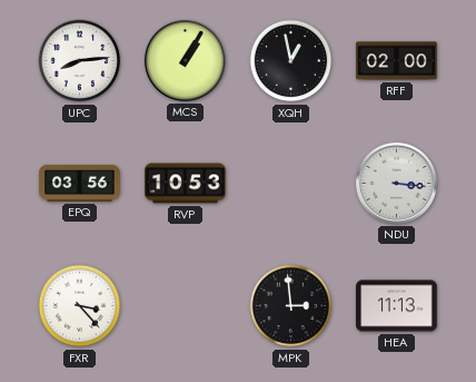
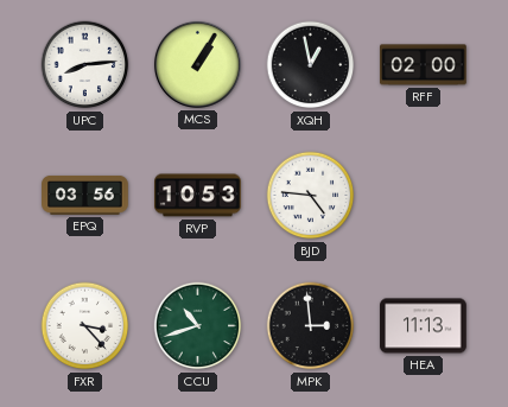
BJD: none -> 4:46 (311, 196)
NDU: 3:16 -> none (396, 183)
CCU: none -> 10:42 (198, 326)
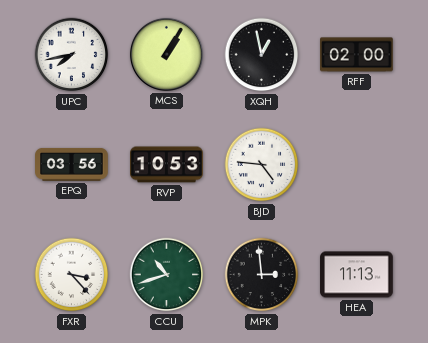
UPC: 8:14 -> 7:43 (72, 55)
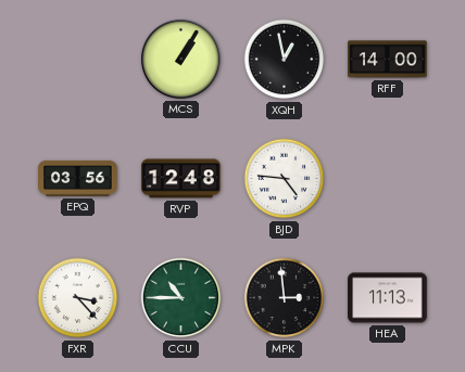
UPC: 7:43 -> none (72, 55)
RFF: 02:00 -> 14:00 (388, 60)
RVP: 10:53 -> 12:48 (181, 179)
CCU: 10:42 -> 10:45 (181, 298)
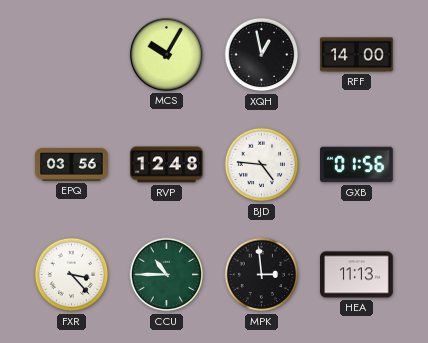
MCS: 1:05 -> 10:05 (166, 54)
GXB: none -> 01:56 (357, 165)
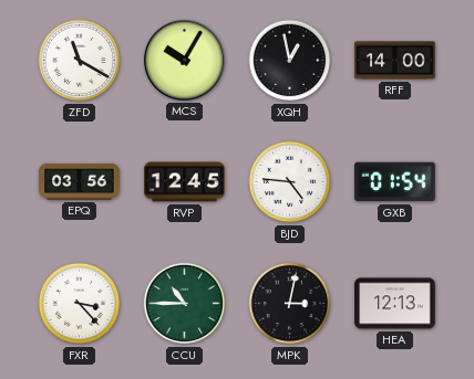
ZFD: none -> 11:20 (80, 61)
RVP: 12:48 -> 12:45 (185, 182)
GXB: 01:56 -> 01:54 (395, 182)
MPK: 2:59 -> 3:02 (290, 304)
HEA: 11:13 -> 12:13 (395, 304)
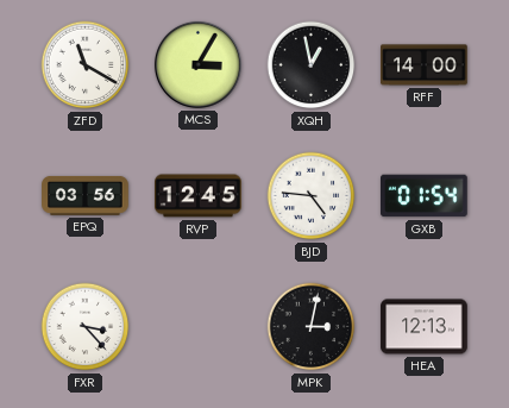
MCS: 10:05 -> 3:05 (197, 64)
CCU: 10:45 -> none (185, 304)
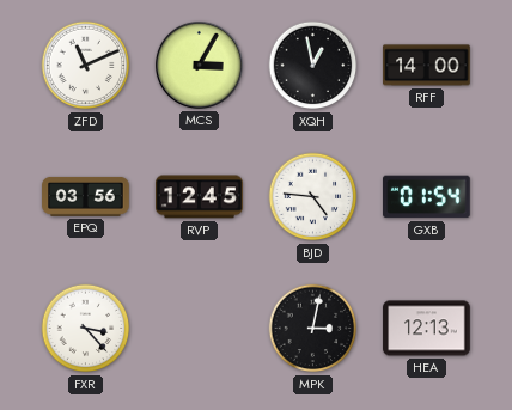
ZFD: 11:20 -> 11:11 (86, 66)
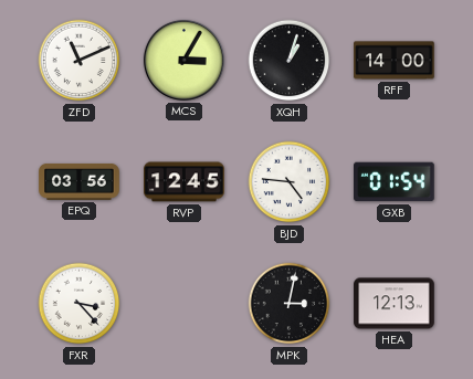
XQH: 12:58 -> 1:03 (290, 61)
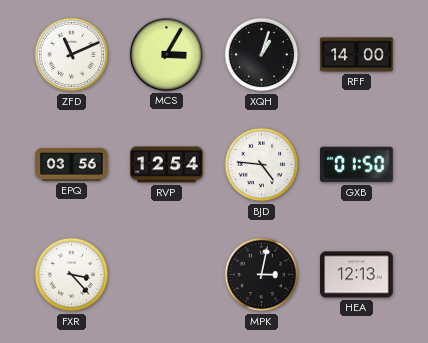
RVP: 12:45 -> 12:54 (167, 165)
GXB: 01:54 -> 01:50 (357, 165)
